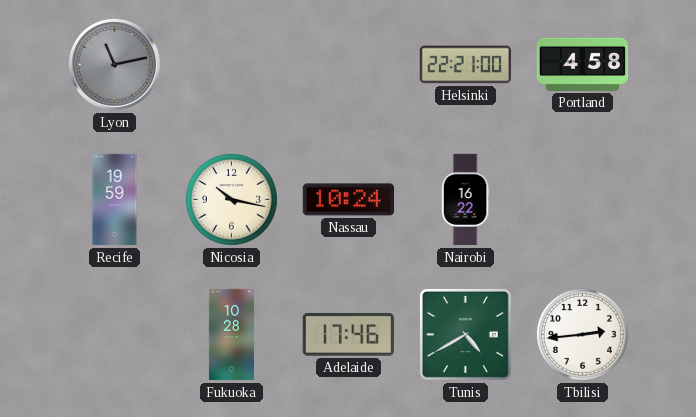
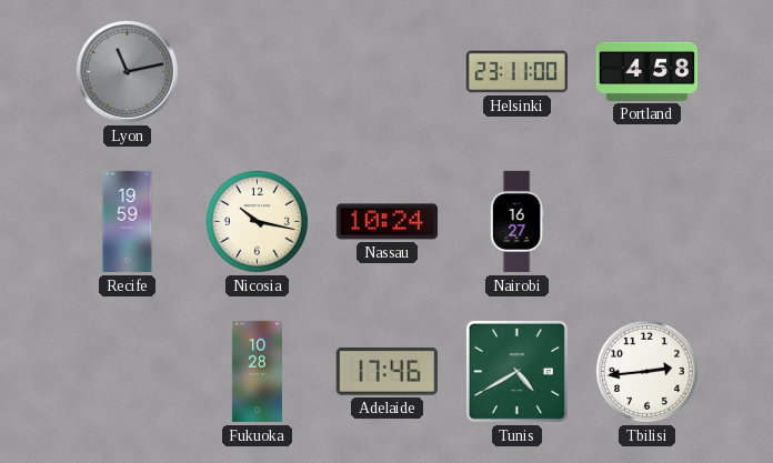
Helsinki: 22:21 -> 23:11 (516, 72)
Nairobi: 16:22 -> 16:27 (516, 222)
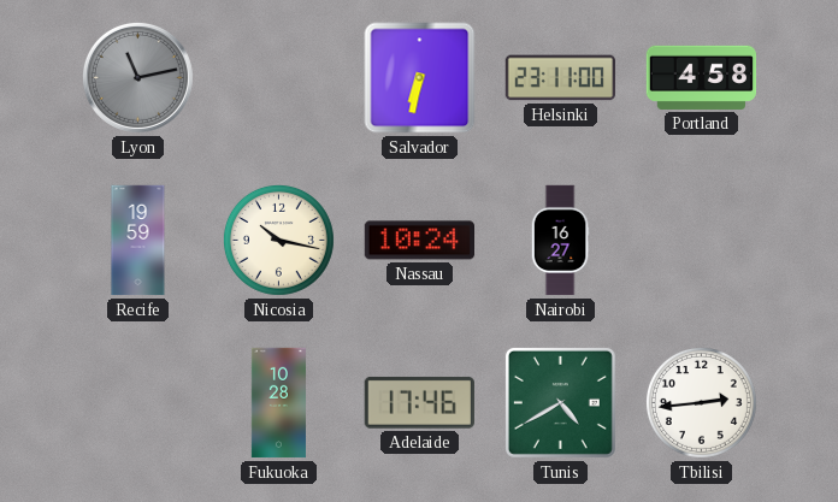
Salvador: none -> 6:32 (420, 78)
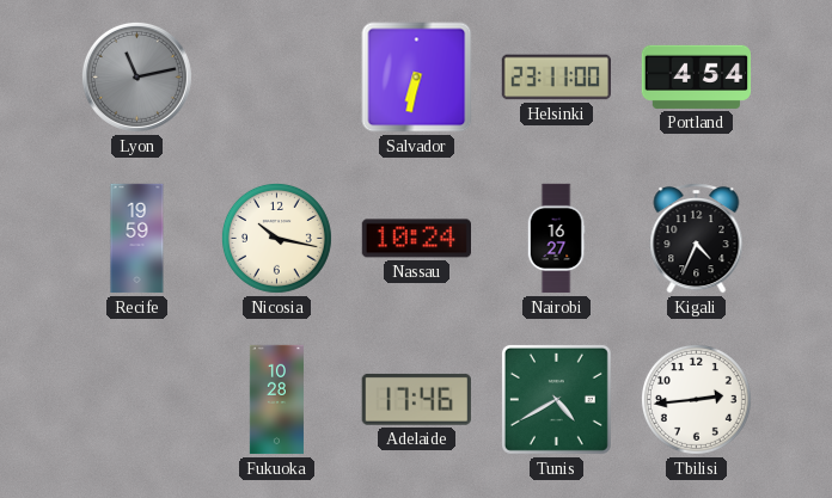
Portland: 4:58 -> 4:54 (697, 76)
Kigali: none -> 4:34 (697, 239)
